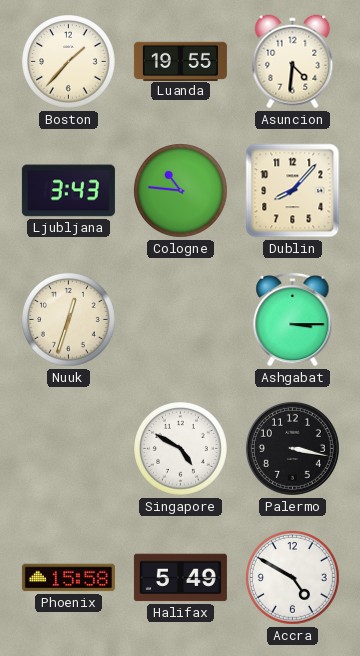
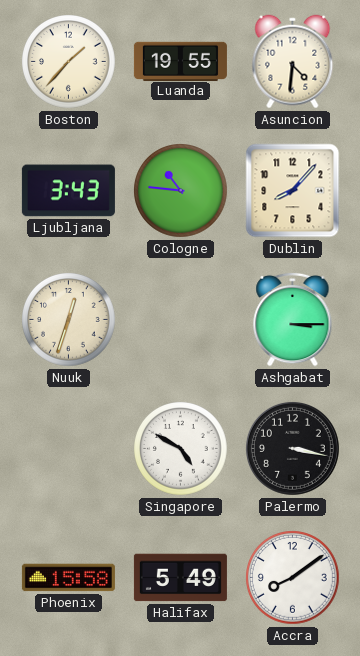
Accra: 4:50 -> 8:09 (293, 578)
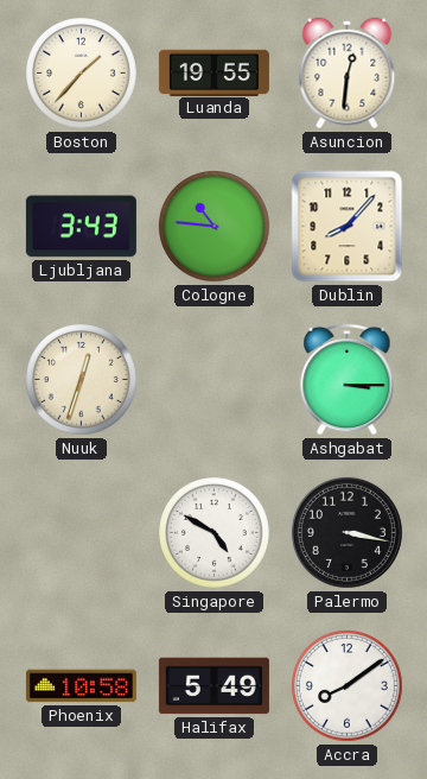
Asuncion: 4:31 -> 12:31 (348, 74)
Phoenix: 15:58 -> 10:58 (81, 686)
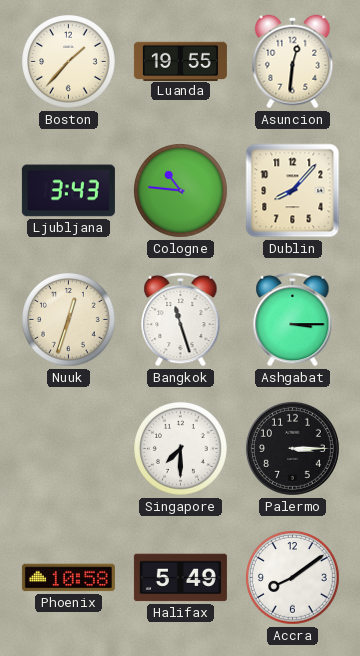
Bangkok: none -> 11:27 (181, 319)
Singapore: 4:50 -> 7:30 (181, 449)
Palermo: 3:17 -> 3:15 (292, 448)
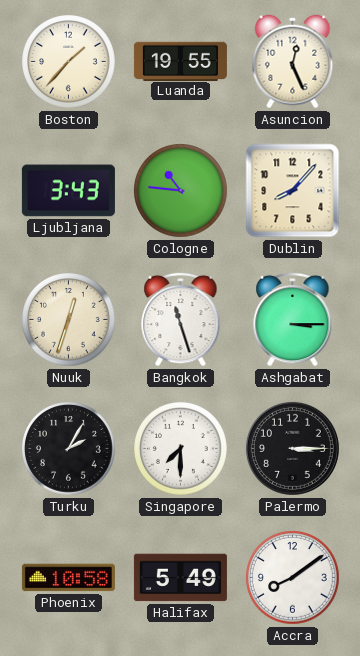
Asuncion: 12:31 -> 12:26 (293, 62)
Turku: none -> 2:05 (69, 449)
